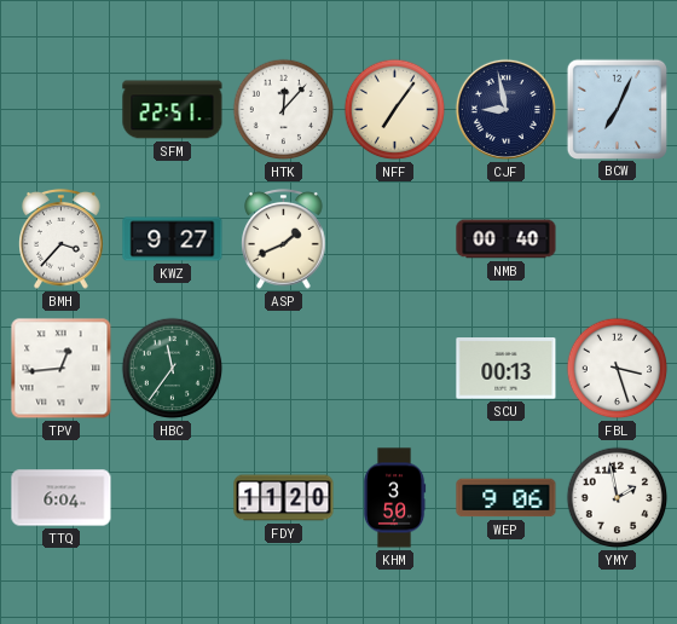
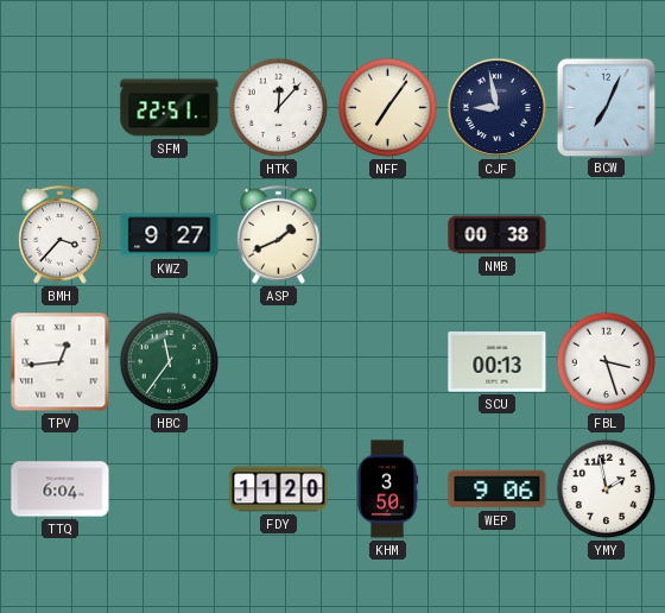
NMB: 00:40 -> 00:38 (498, 235)
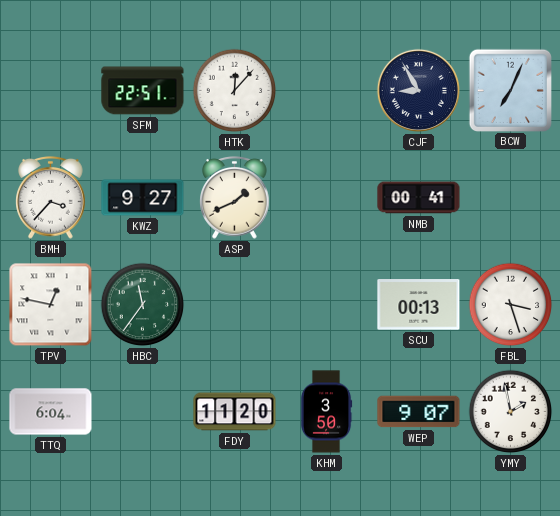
NFF: 7:06 -> none (388, 108)
CJF: 8:58 -> 8:55 (418, 90)
NMB: 00:38 -> 00:41 (419, 198)
TPV: 12:44 -> 12:47 (51, 305)
WEP: 9:06 -> 9:07 (419, 412)
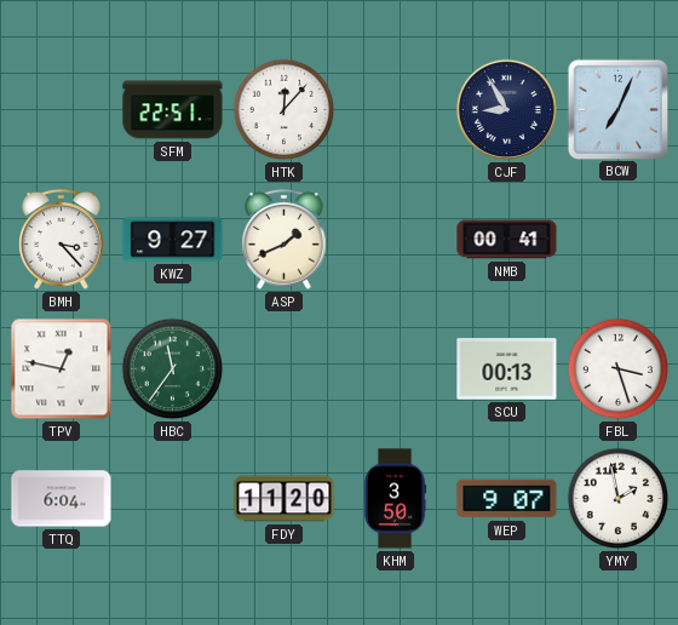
BMH: 3:37 -> 3:23 (62, 240)
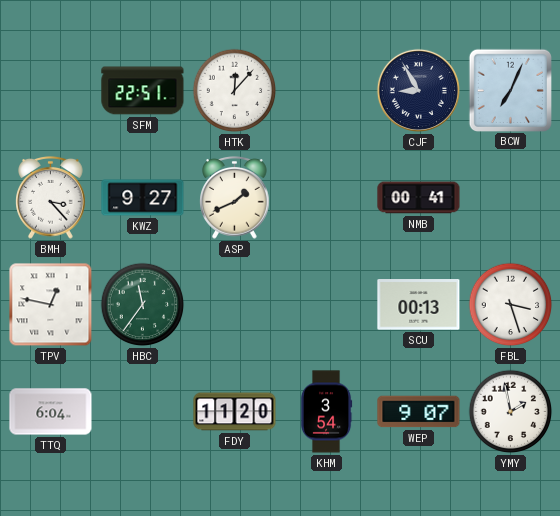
KHM: 3:50 -> 3:54 (326, 412)
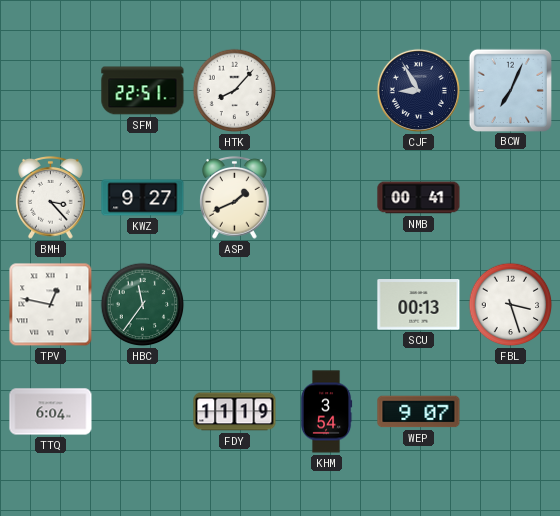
HTK: 12:07 -> 8:07 (235, 91)
FDY: 11:20 -> 11:19 (235, 412)
YMY: 1:58 -> none (511, 412)
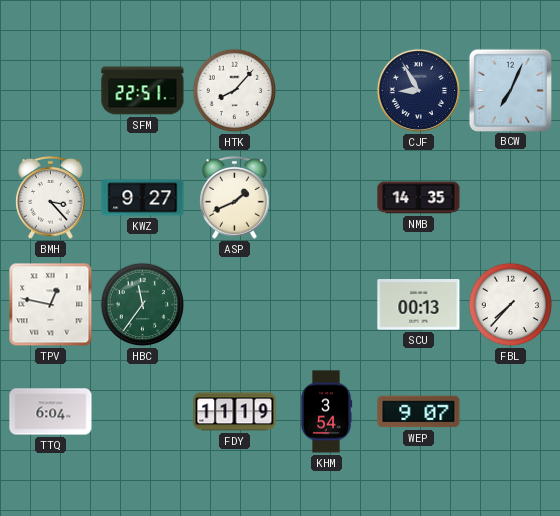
NMB: 00:41 -> 14:35 (419, 198)
FBL: 3:27 -> 7:37 (511, 305)
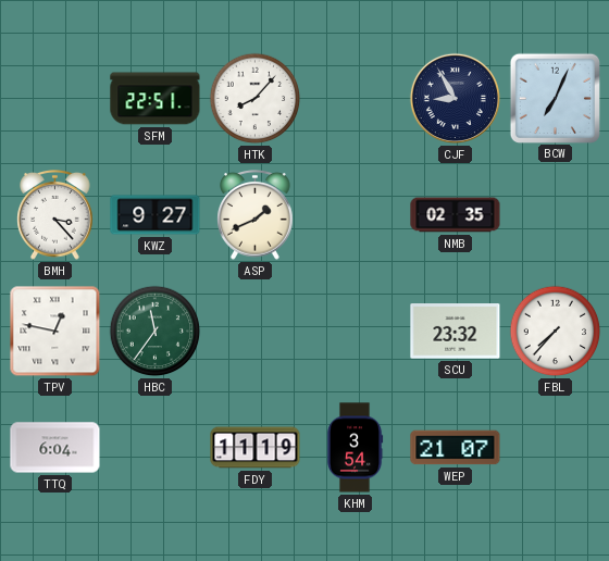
NMB: 14:35 -> 02:35 (456, 215)
SCU: 00:13 -> 23:32 (456, 332)
WEP: 9:07 -> 21:07 (456, 448)
